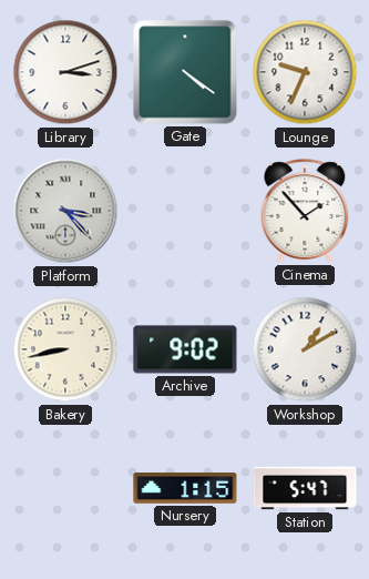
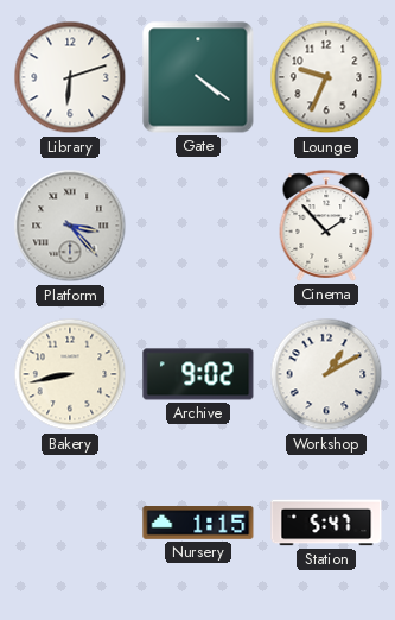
Library: 3:12 -> 6:12 (70, 77)
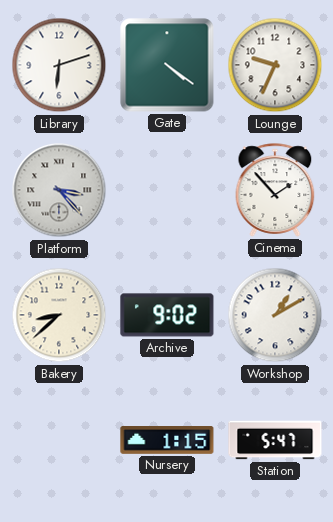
Bakery: 8:43 -> 8:38 (59, 315)
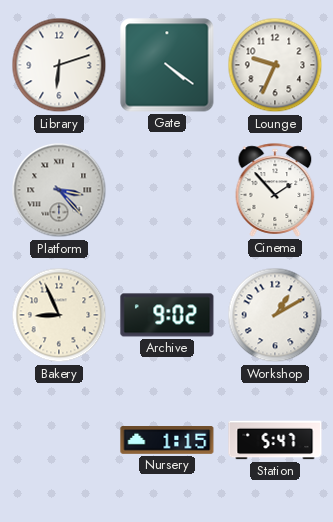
Bakery: 8:38 -> 8:56 (59, 315)
